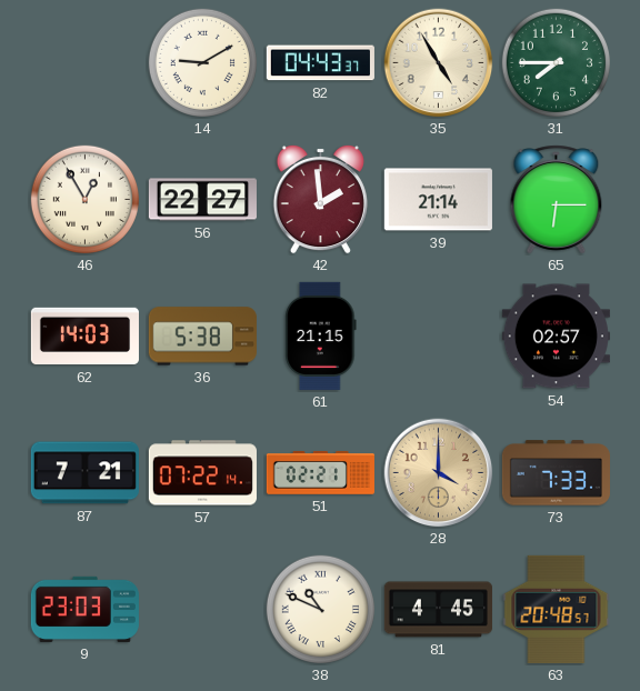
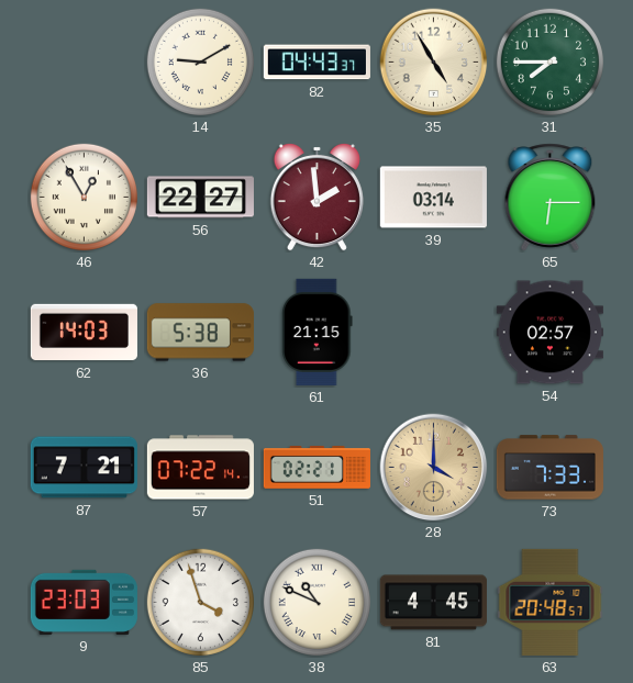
39: 21:14 -> 03:14 (433, 198)
85: none -> 3:57 (200, 602)
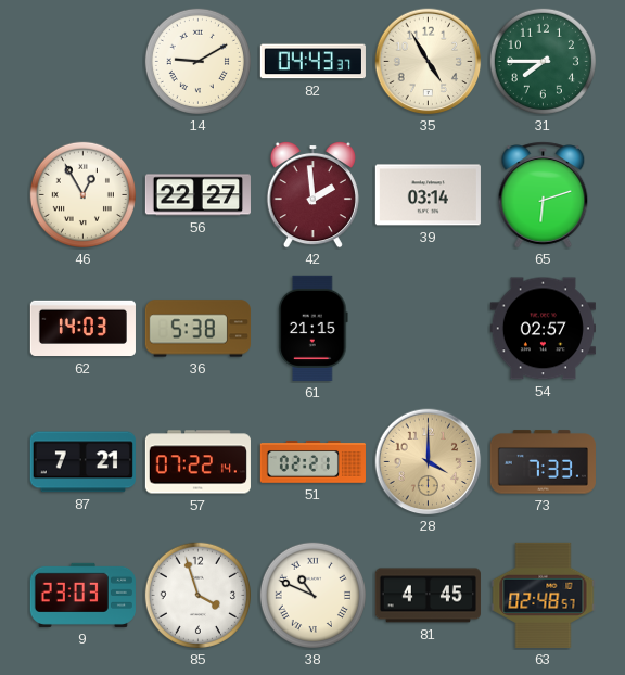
65: 6:15 -> 6:12 (544, 195)
63: 20:48 -> 02:48 (544, 595)
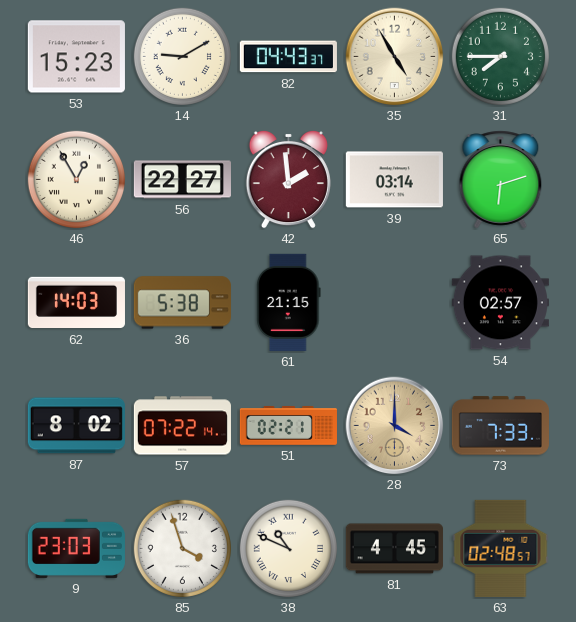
53: none -> 15:23 (76, 57)
87: 7:21 -> 8:02 (76, 426)
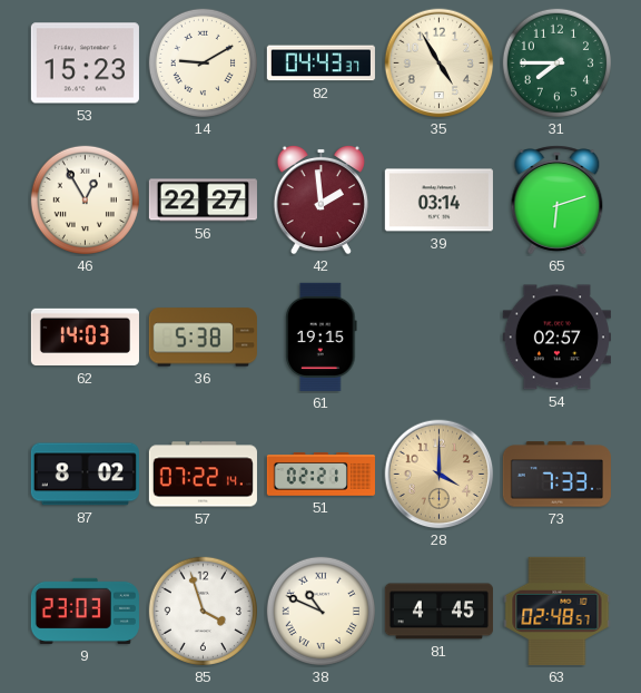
61: 21:15 -> 19:15 (322, 336)
